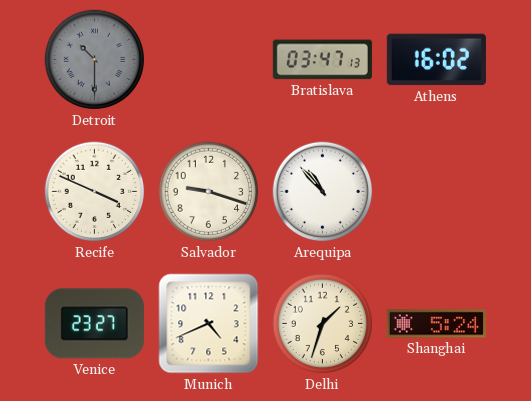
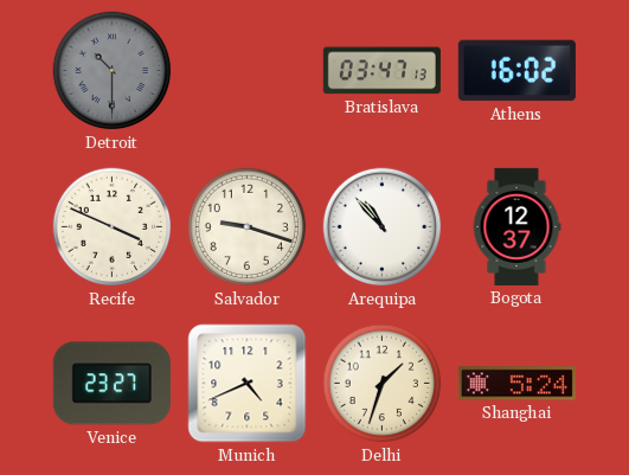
Bogota: none -> 12:37 (516, 226)
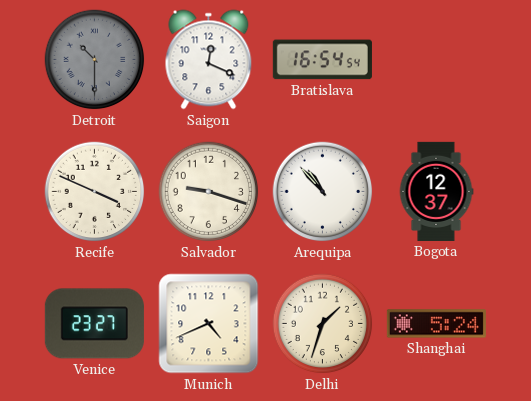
Saigon: none -> 12:19 (209, 60)
Bratislava: 03:47 -> 16:54 (322, 60)
Athens: 16:02 -> none (516, 71)
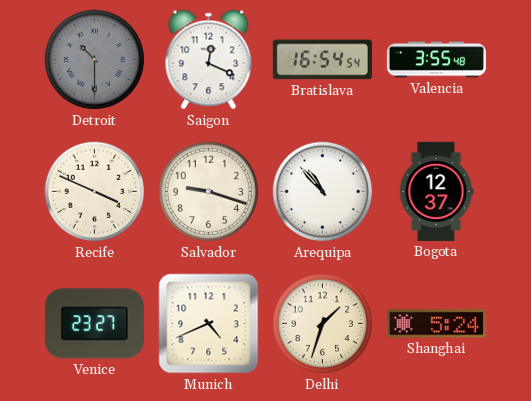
Valencia: none -> 3:55 (436, 60)
